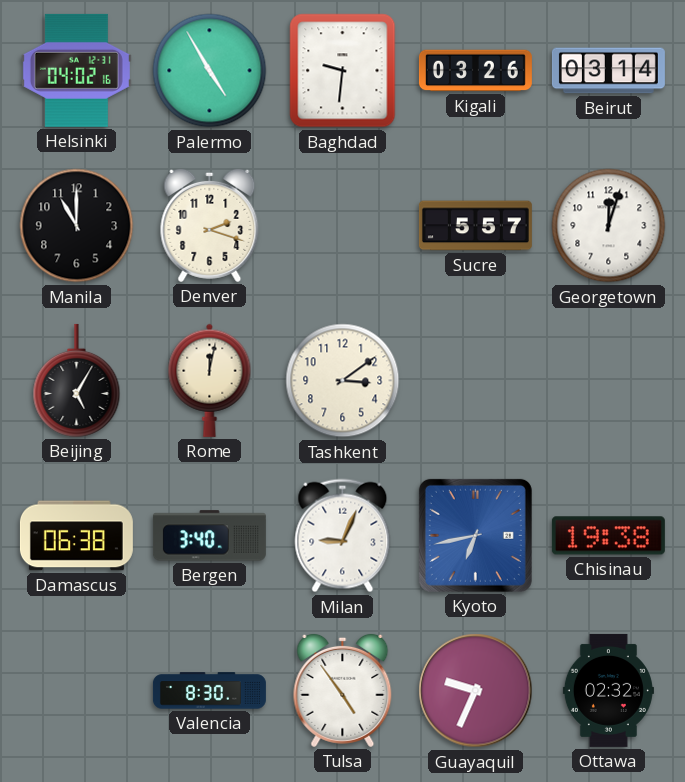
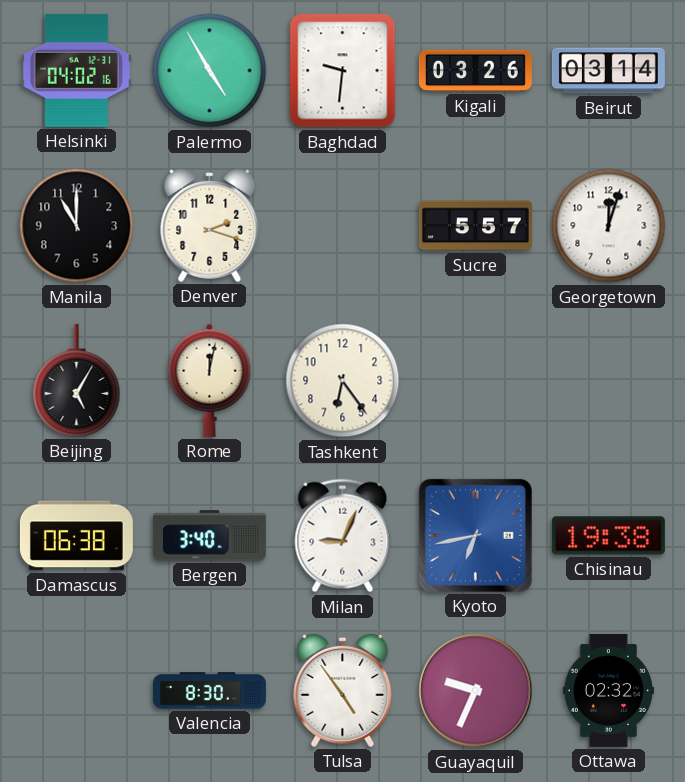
Tashkent: 3:09 -> 6:24 (343, 381)
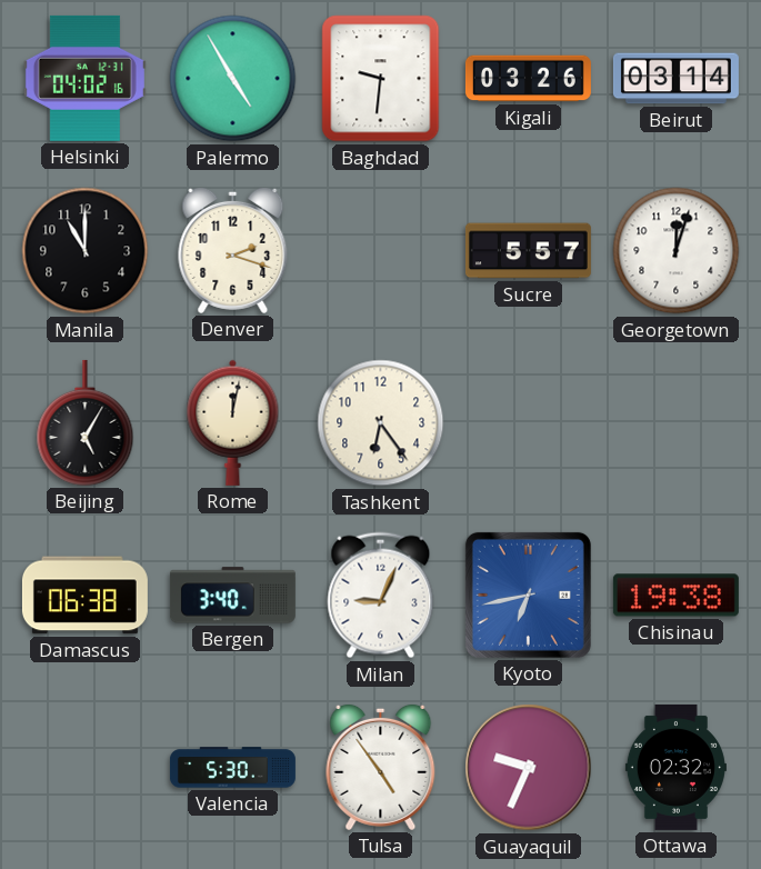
Valencia: 8:30 -> 5:30 (232, 768)
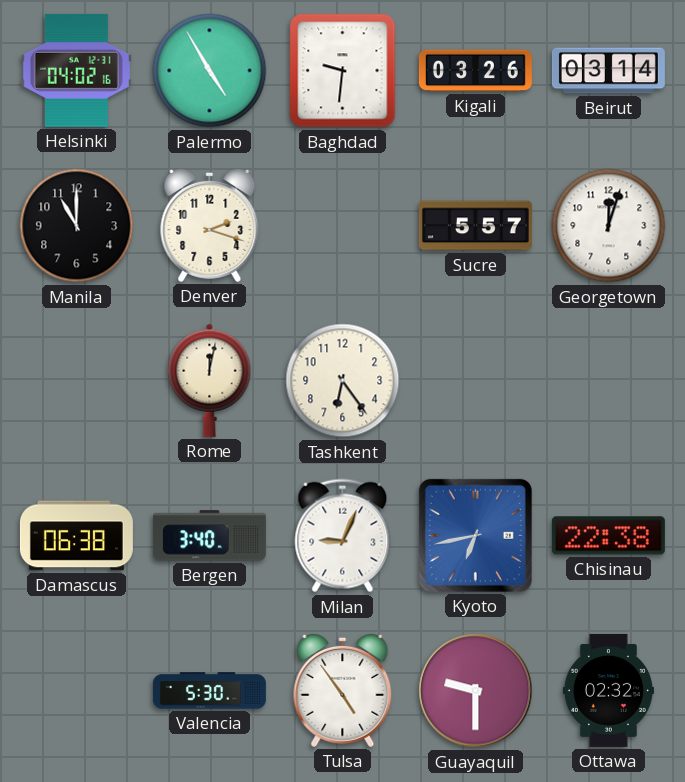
Beijing: 5:05 -> none (86, 422)
Chisinau: 19:38 -> 22:38 (608, 536)
Guayaquil: 9:34 -> 9:30 (476, 691)
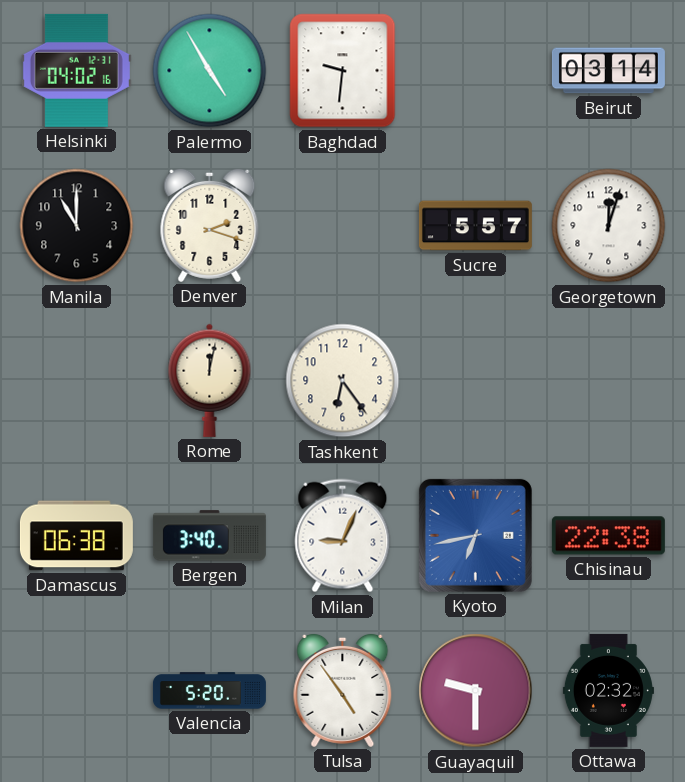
Kigali: 03:26 -> none (475, 71)
Valencia: 5:30 -> 5:20 (209, 691)
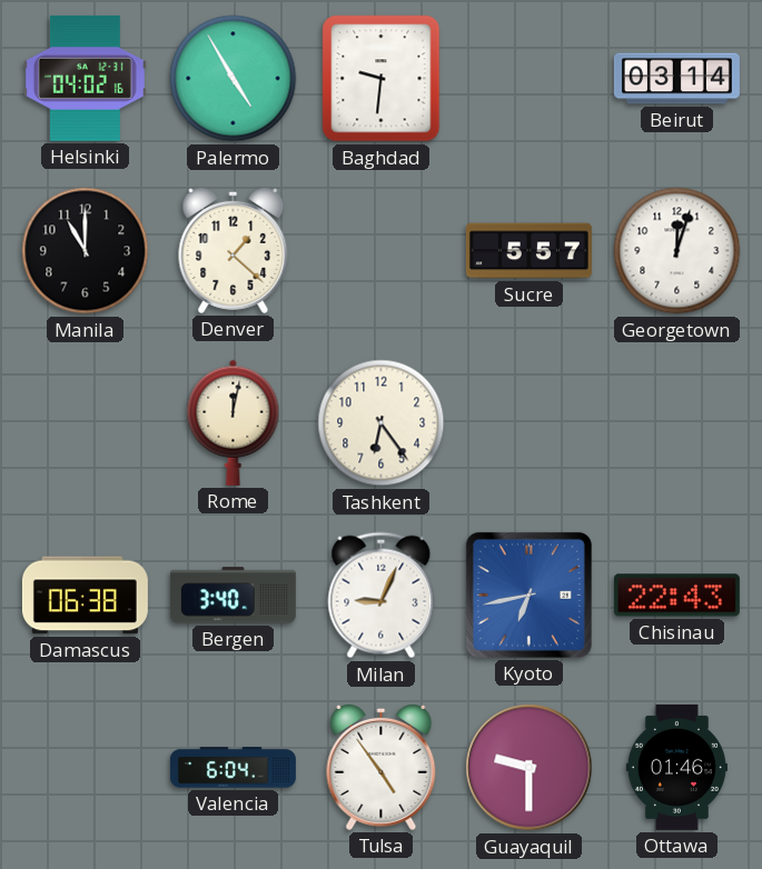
Denver: 2:18 -> 1:22 (234, 250)
Chisinau: 22:38 -> 22:43 (676, 596)
Valencia: 5:20 -> 6:04 (232, 768)
Ottawa: 02:32 -> 01:46 (676, 767)
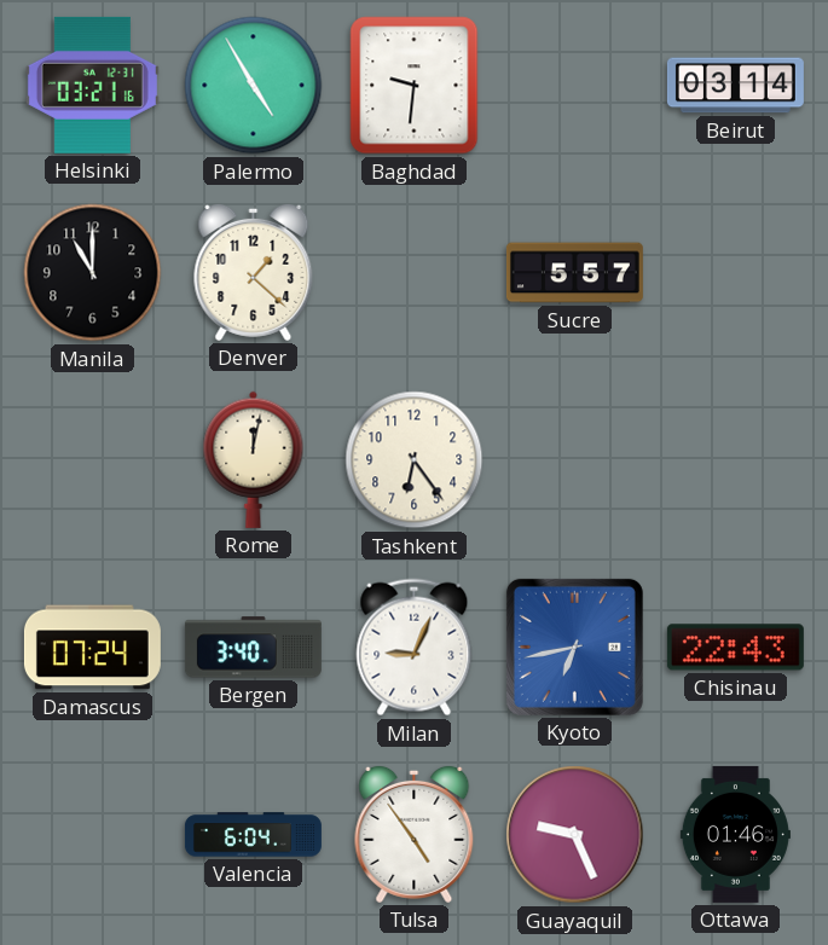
Helsinki: 04:02 -> 03:21 (92, 85)
Georgetown: 12:03 -> none (677, 251)
Damascus: 06:38 -> 07:24 (92, 648)
Guayaquil: 9:30 -> 9:26 (575, 835)
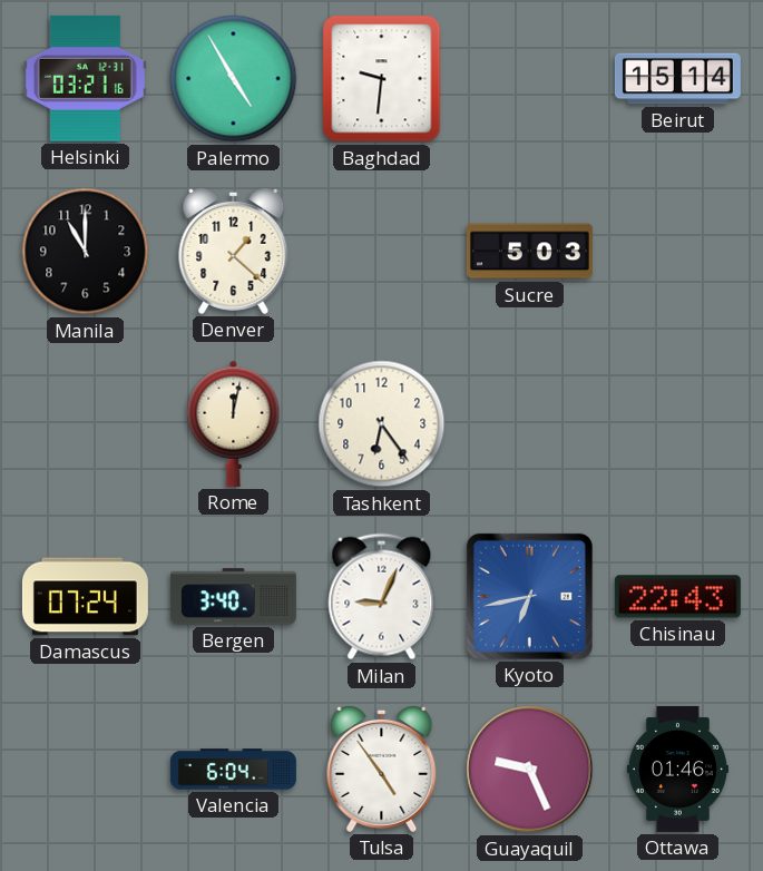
Beirut: 03:14 -> 15:14 (677, 79)
Sucre: 5:57 -> 5:03 (529, 252)
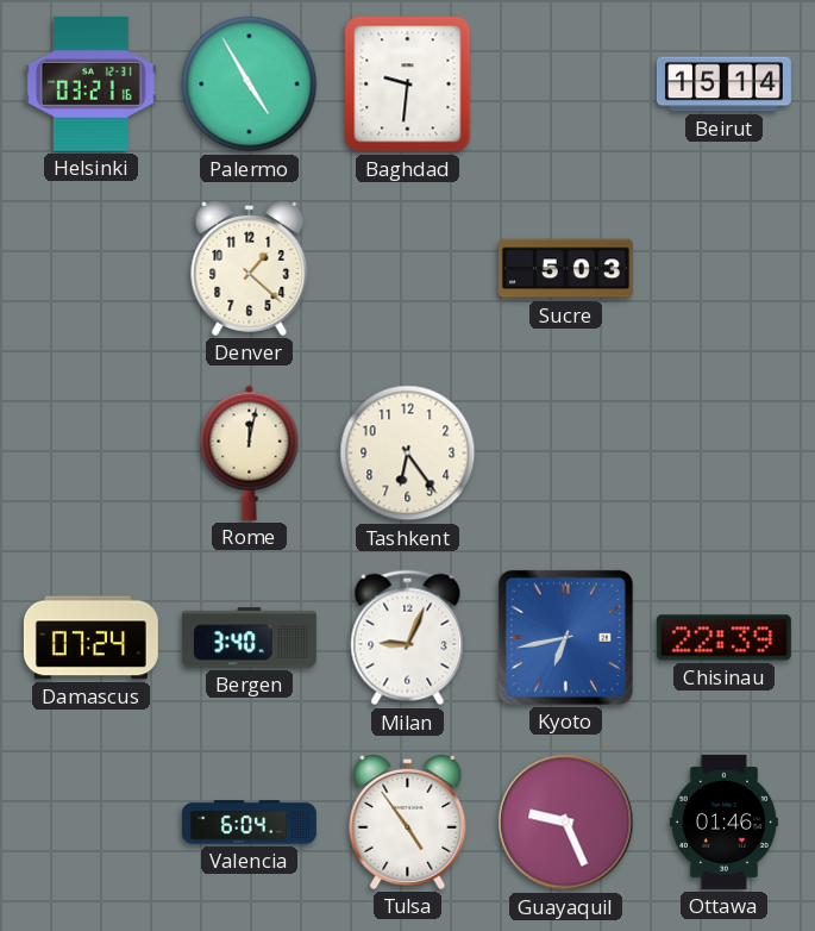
Manila: 11:00 -> none (86, 252)
Chisinau: 22:43 -> 22:39 (723, 638)
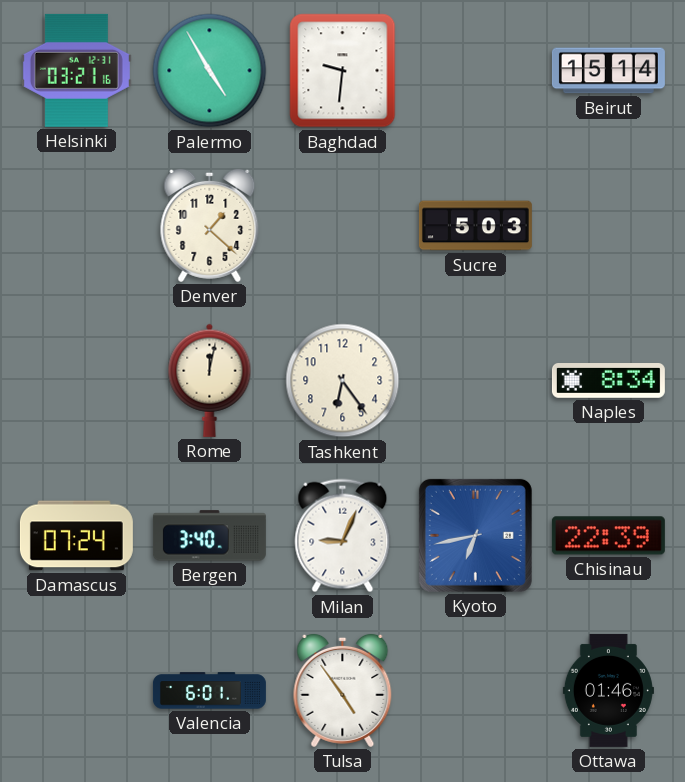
Naples: none -> 8:34 (608, 381)
Valencia: 6:04 -> 6:01 (209, 691)
Guayaquil: 9:26 -> none (566, 823)
